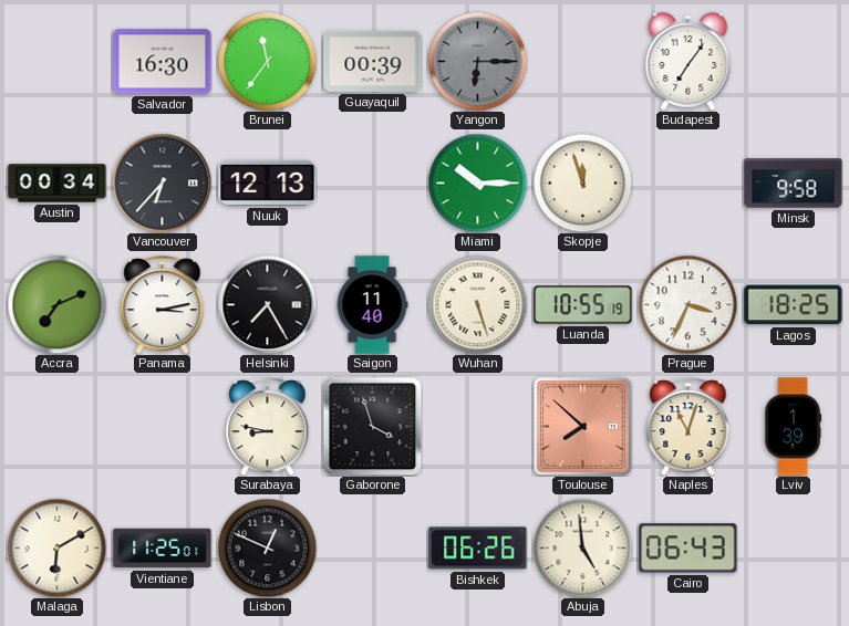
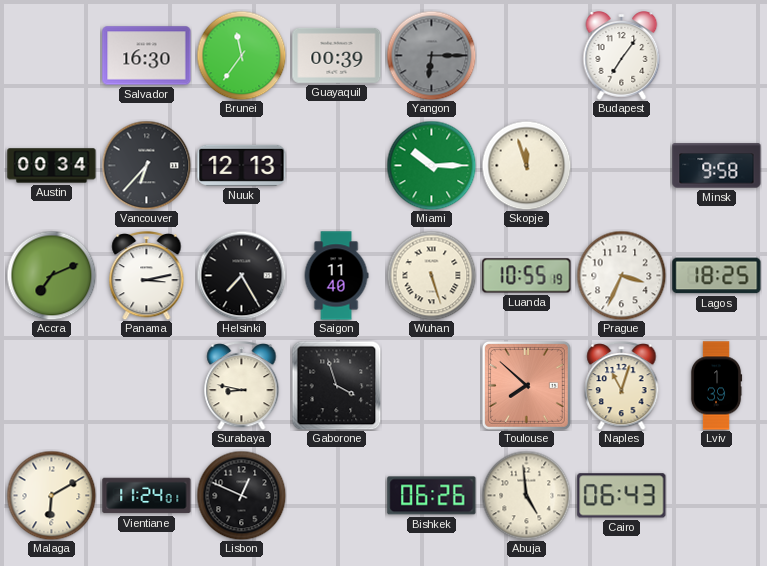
Vientiane: 11:25 -> 11:24 (147, 496)
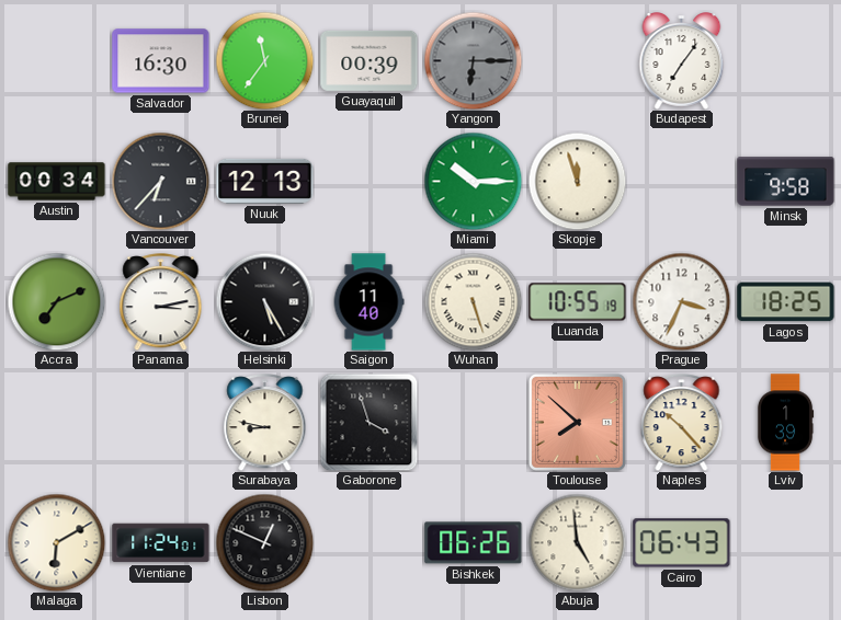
Helsinki: 7:25 -> 5:25 (264, 301)
Naples: 11:03 -> 10:23 (682, 423)
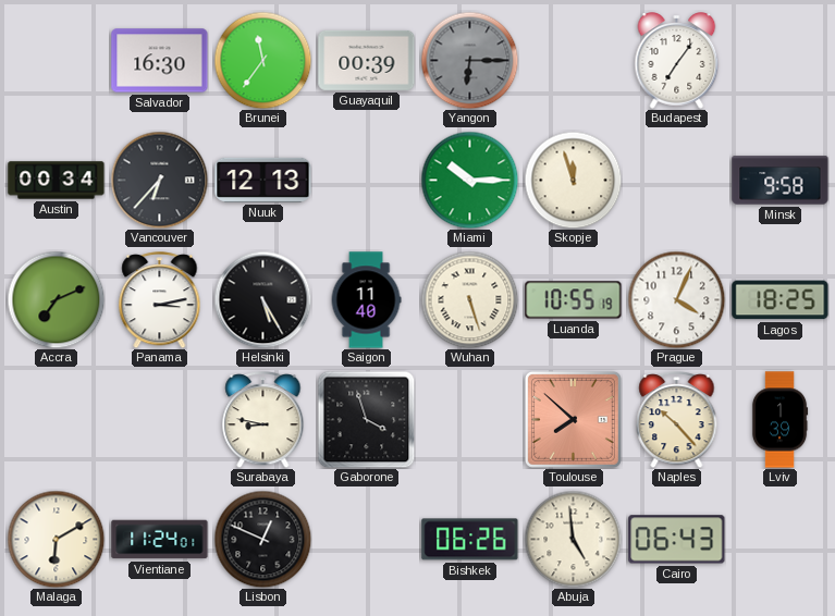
Prague: 3:34 -> 4:04 (676, 299)
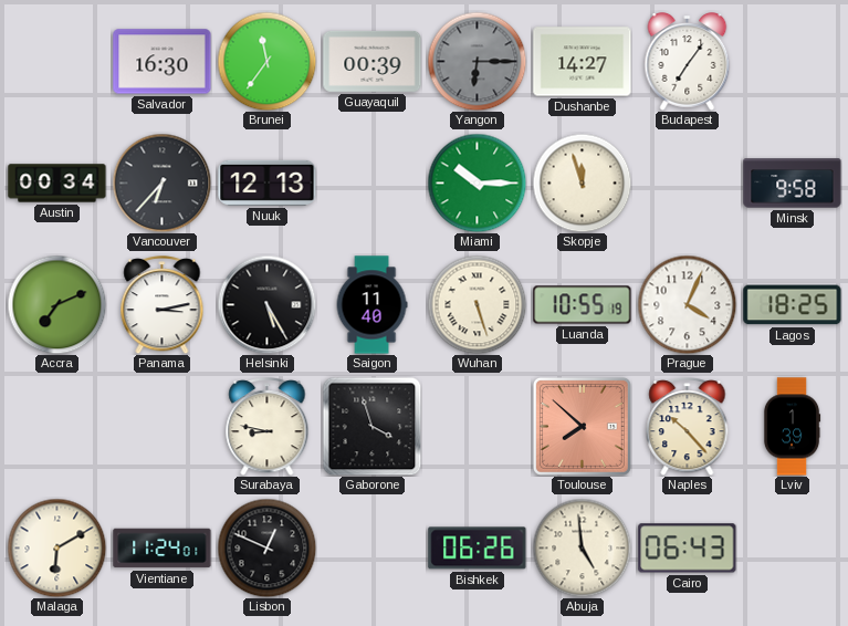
Dushanbe: none -> 14:27 (583, 62)
